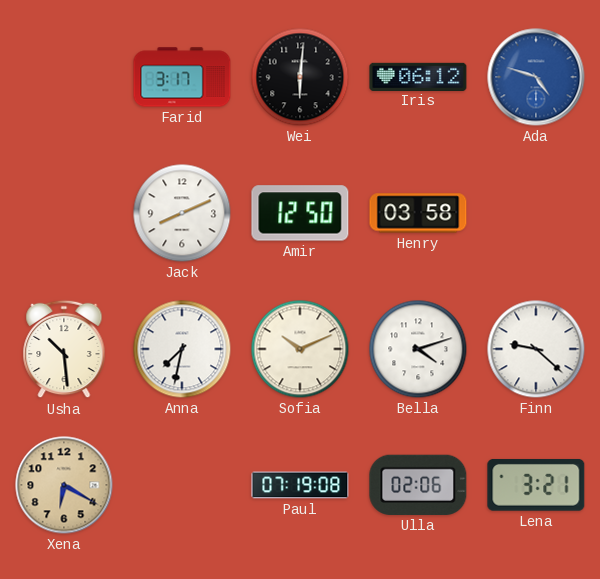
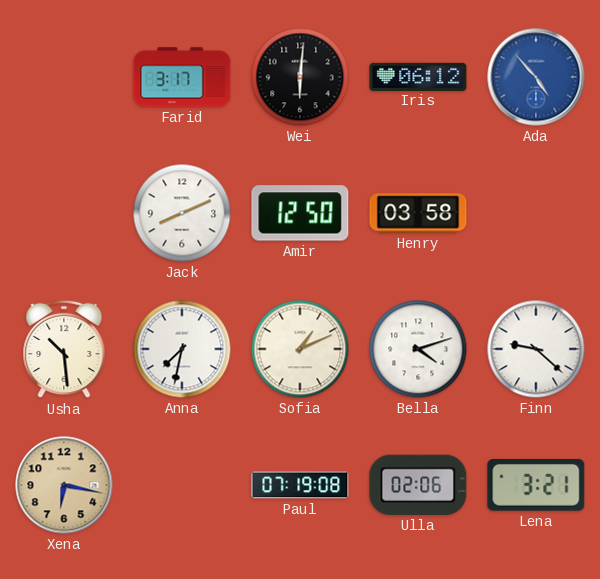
Ada: 4:48 -> 4:53 (536, 77)
Sofia: 10:11 -> 1:11 (300, 349)
Xena: 6:20 -> 6:17 (64, 485)
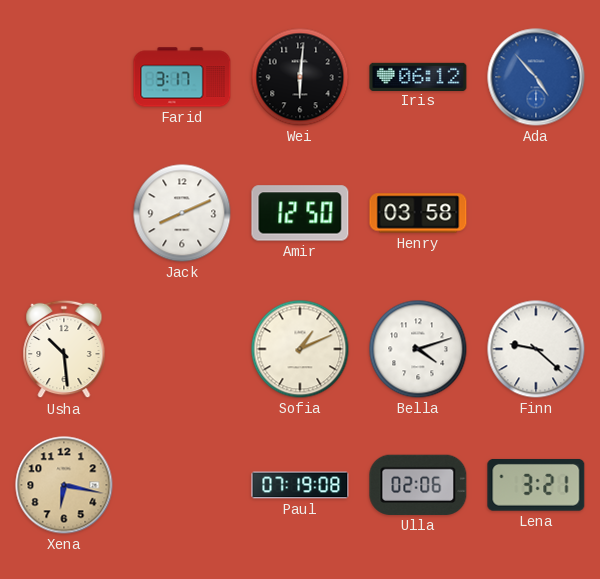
Anna: 7:32 -> none (182, 349)
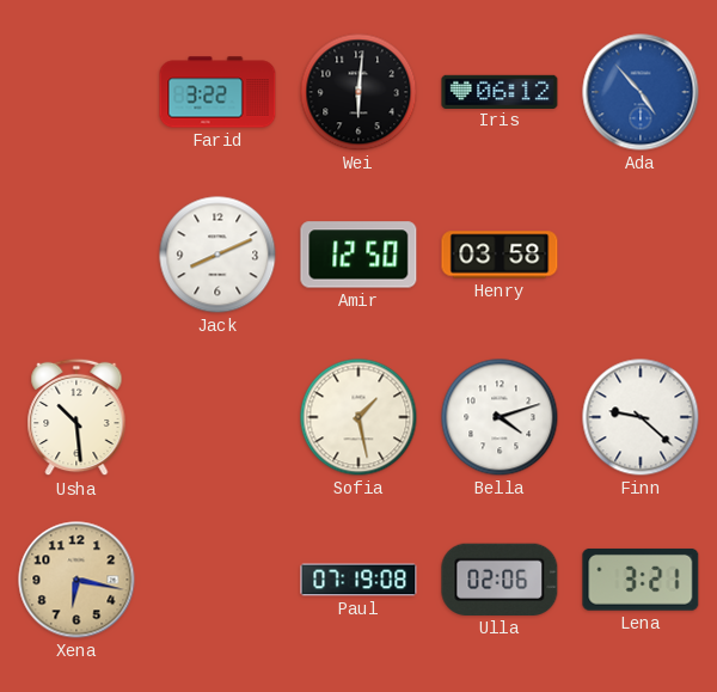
Farid: 3:17 -> 3:22 (217, 92)
Sofia: 1:11 -> 1:28 (358, 417)
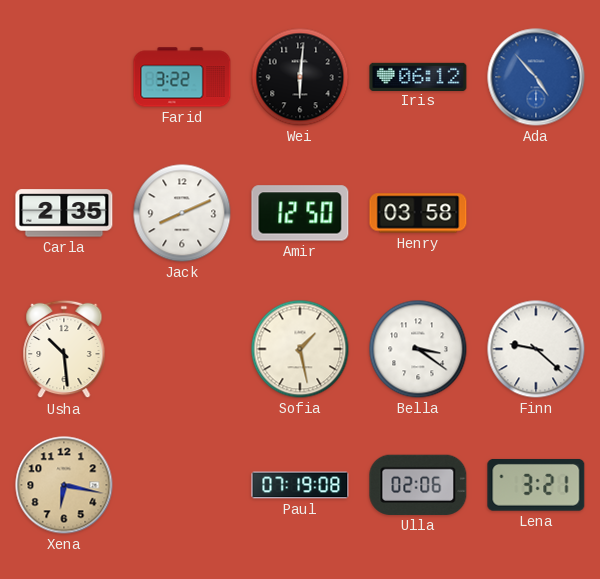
Carla: none -> 2:35 (64, 213)
Bella: 4:12 -> 3:21 (418, 349)
